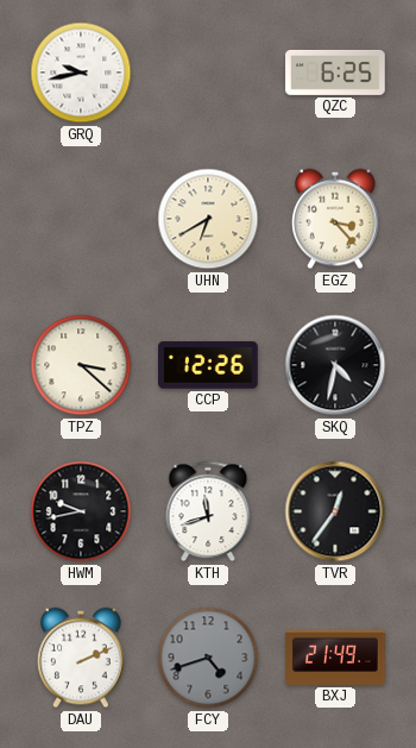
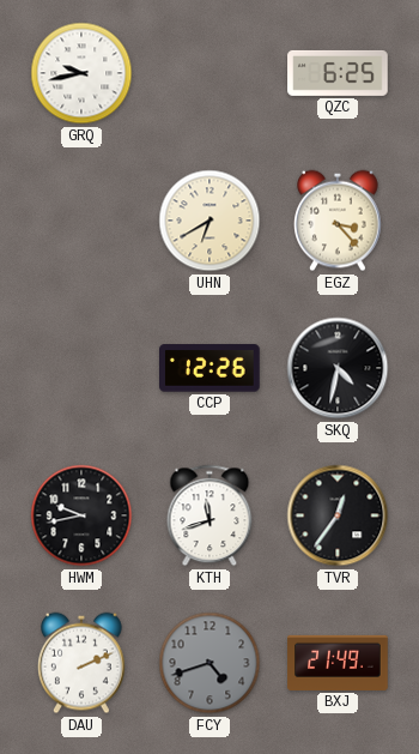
TPZ: 3:22 -> none (81, 365)
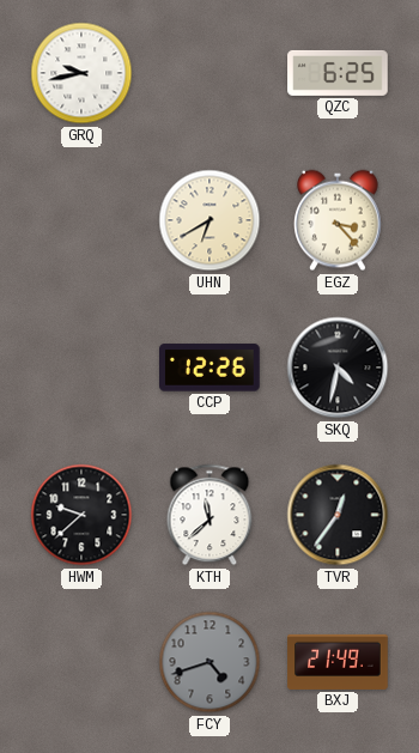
HWM: 9:43 -> 9:38 (81, 515)
KTH: 11:42 -> 11:38 (209, 515)
DAU: 2:11 -> none (83, 663)
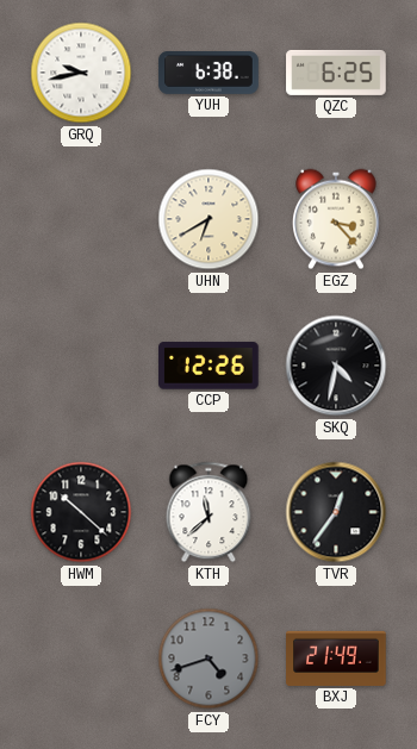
YUH: none -> 6:38 (208, 73)
HWM: 9:38 -> 10:22 (81, 512)
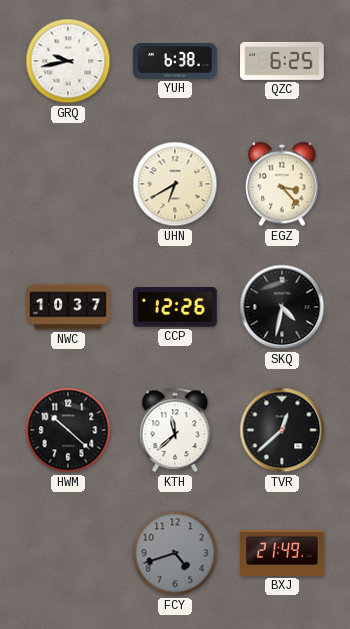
NWC: none -> 10:37 (68, 307)
TVR: 12:36 -> 12:38 (282, 430)
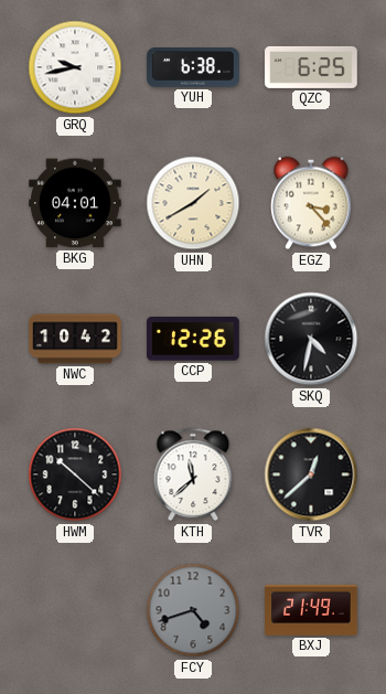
BKG: none -> 04:01 (75, 203)
UHN: 6:40 -> 1:40 (193, 203)
NWC: 10:37 -> 10:42 (75, 339)
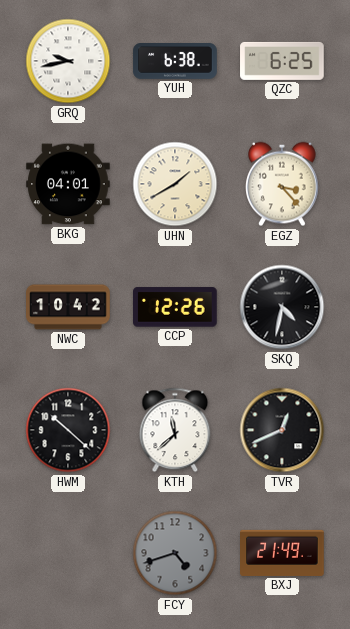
TVR: 12:38 -> 12:41 (282, 430)
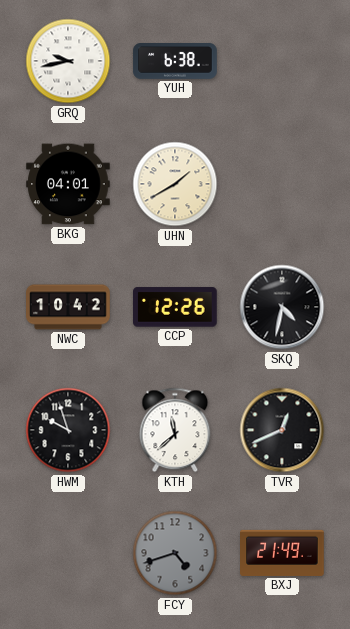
QZC: 6:25 -> none (282, 61)
EGZ: 3:23 -> none (283, 184)
HWM: 10:22 -> 9:57 (68, 430)
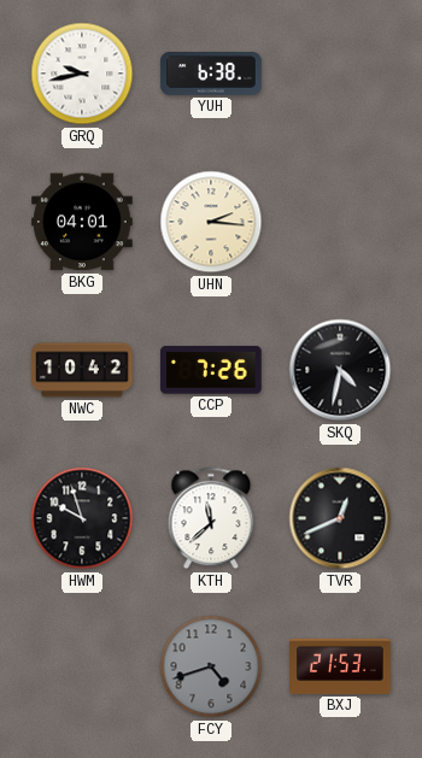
UHN: 1:40 -> 2:16 (211, 222)
CCP: 12:26 -> 7:26 (212, 370)
BXJ: 21:49 -> 21:53 (340, 666)
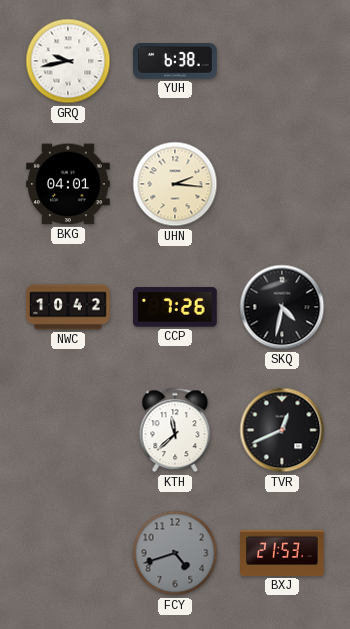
HWM: 9:57 -> none (82, 518)
